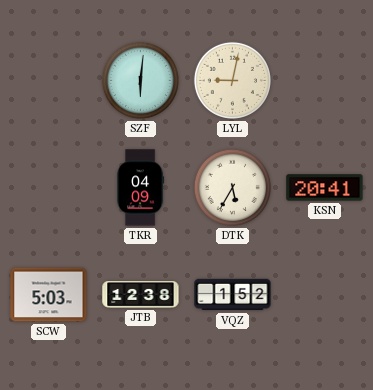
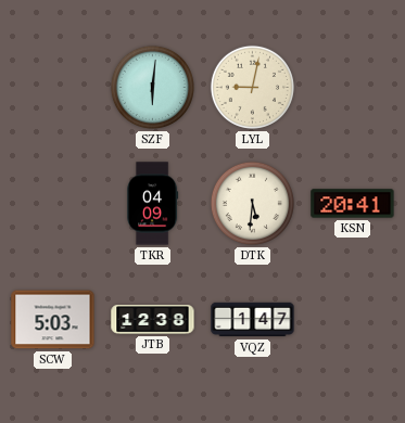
DTK: 5:35 -> 5:31 (252, 203)
VQZ: 1:52 -> 1:47 (253, 320)
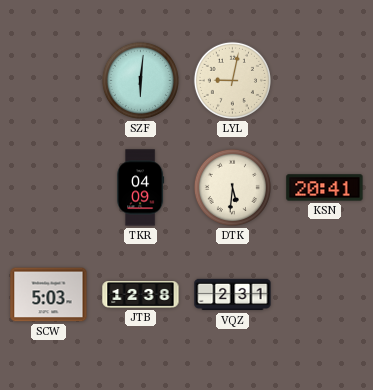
VQZ: 1:47 -> 2:31 (233, 295)
